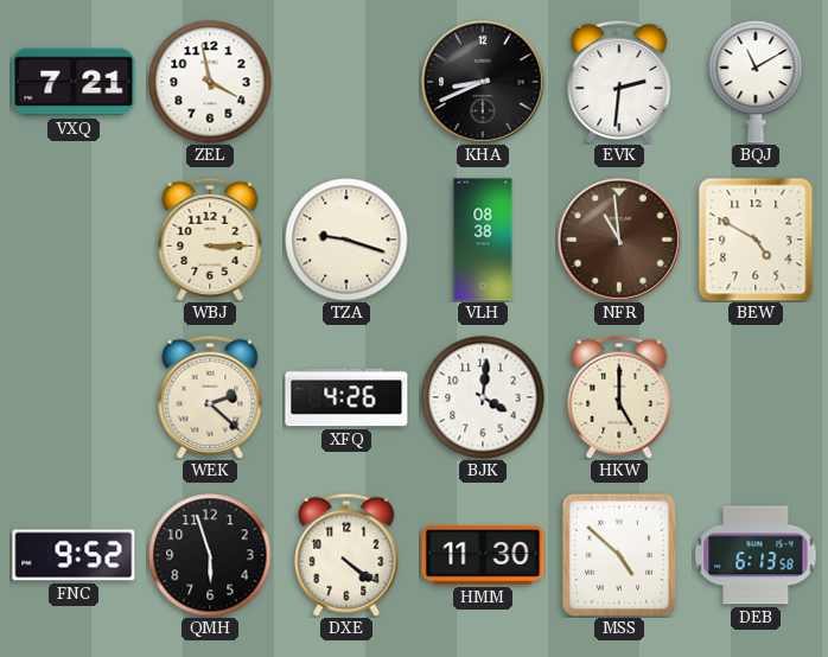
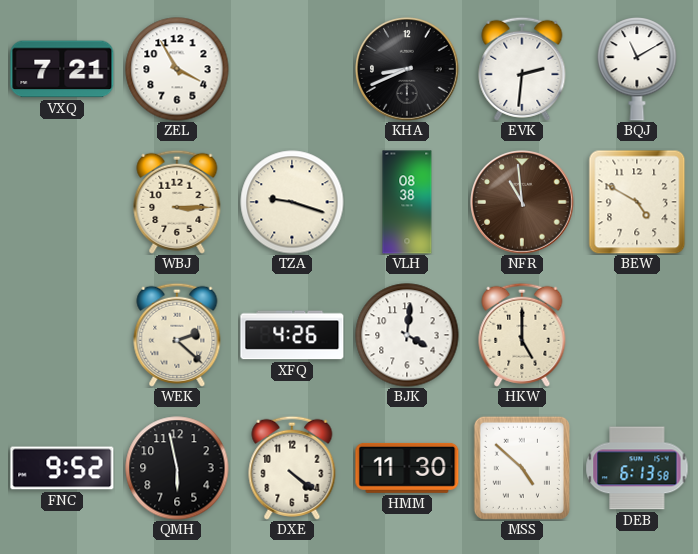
ZEL: 3:58 -> 3:55 (177, 69)
QMH: 5:57 -> 5:58 (177, 468)
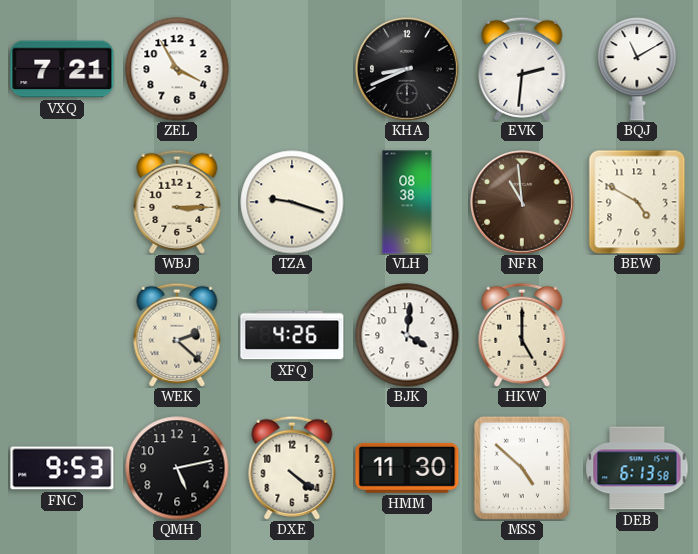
FNC: 9:52 -> 9:53 (62, 468)
QMH: 5:58 -> 5:13 (177, 468)
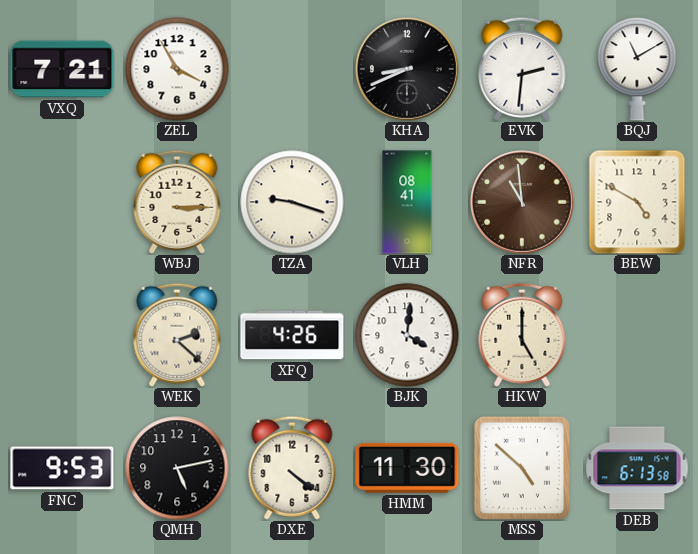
VLH: 08:38 -> 08:41 (407, 202)
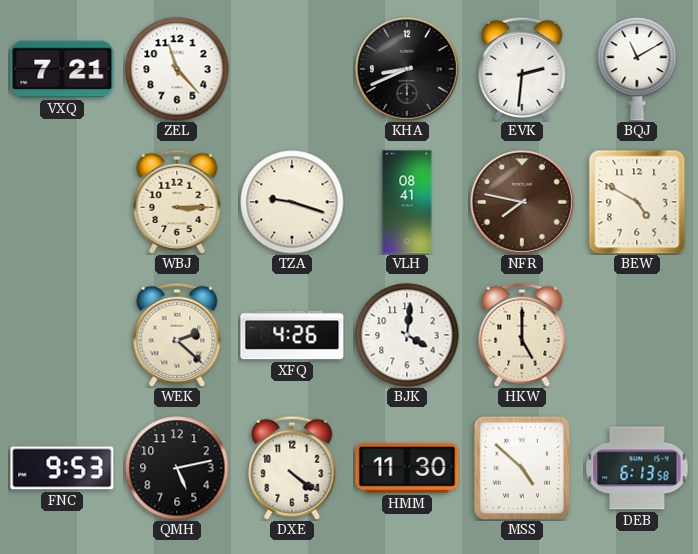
ZEL: 3:55 -> 11:23 (177, 69)
NFR: 10:59 -> 7:47 (522, 202)
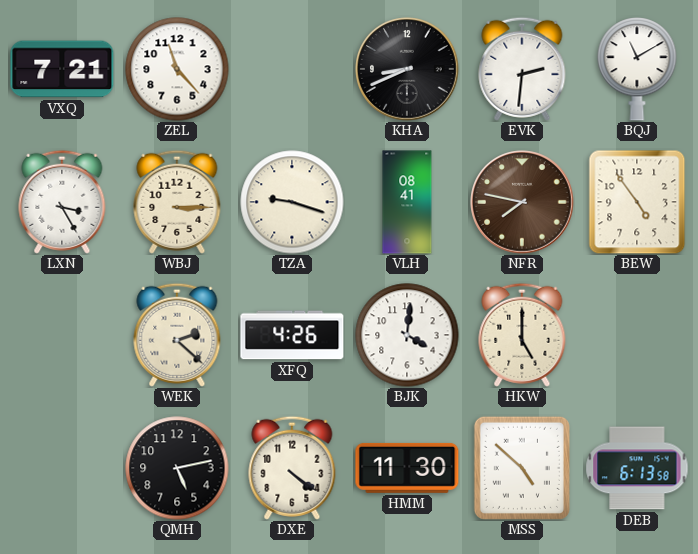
LXN: none -> 3:25 (62, 202)
BEW: 4:50 -> 4:54 (637, 202)
FNC: 9:53 -> none (62, 468)
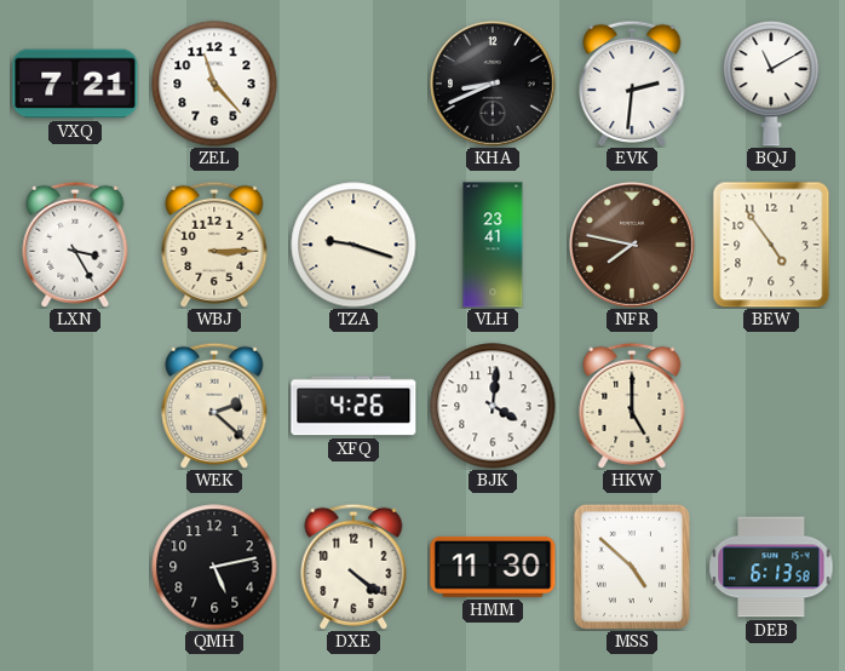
VLH: 08:41 -> 23:41 (493, 245)
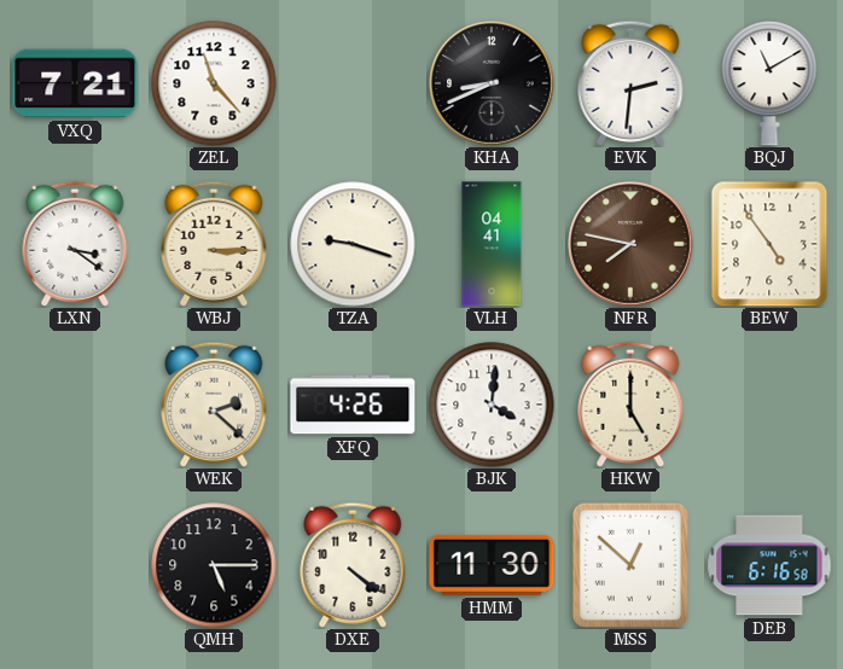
LXN: 3:25 -> 3:21 (75, 244)
VLH: 23:41 -> 04:41 (492, 244)
QMH: 5:13 -> 5:15 (214, 565)
MSS: 4:52 -> 12:52 (630, 565)
DEB: 6:13 -> 6:16 (769, 565)
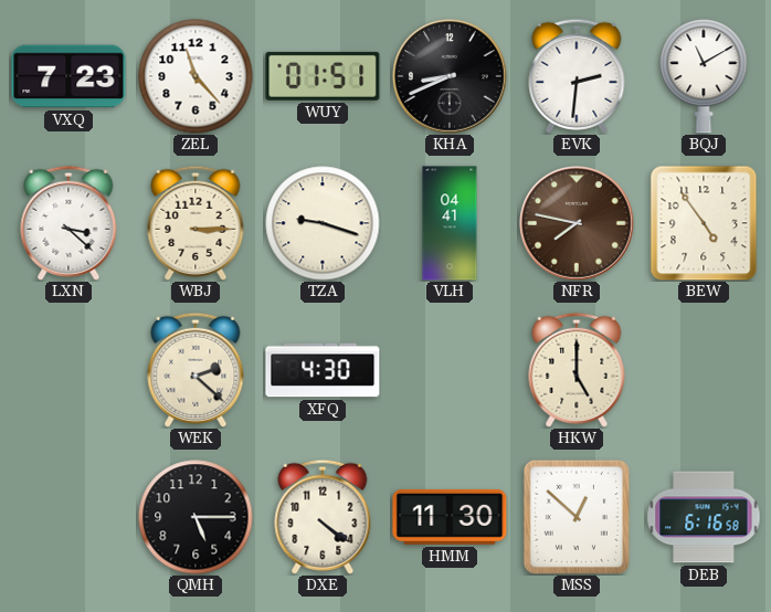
VXQ: 7:21 -> 7:23 (68, 76)
WUY: none -> 01:51 (323, 76)
LXN: 3:21 -> 3:22 (68, 223)
XFQ: 4:26 -> 4:30 (323, 370)
BJK: 4:01 -> none (492, 405)
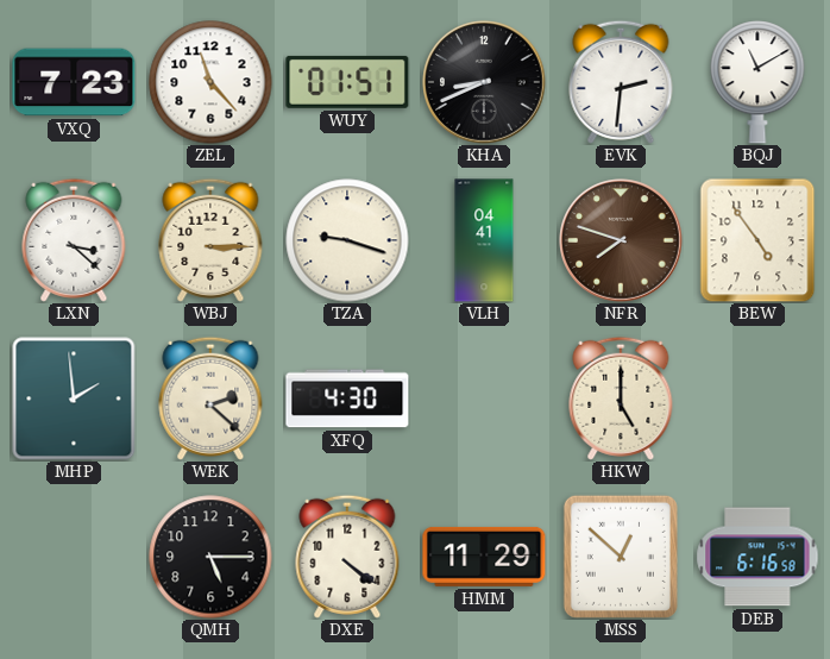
NFR: 7:47 -> 7:48 (621, 240)
MHP: none -> 1:59 (74, 398)
HMM: 11:30 -> 11:29 (484, 557)
